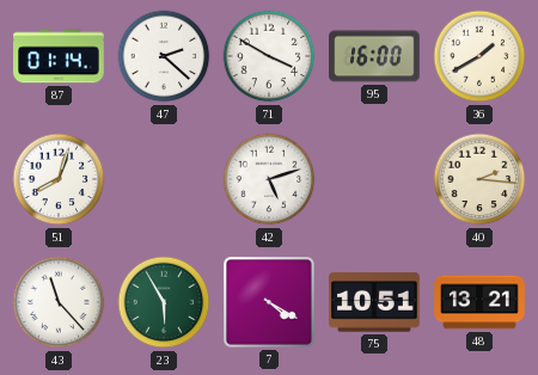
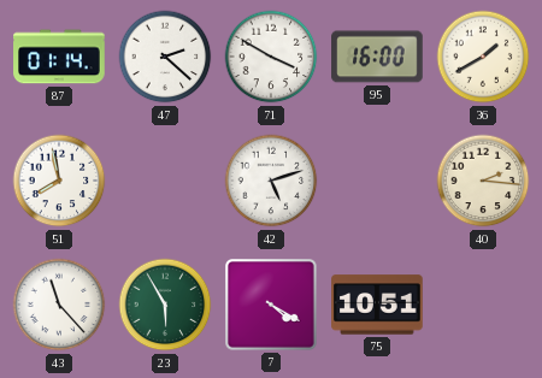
51: 8:03 -> 7:58 (59, 181)
48: 13:21 -> none (479, 302)
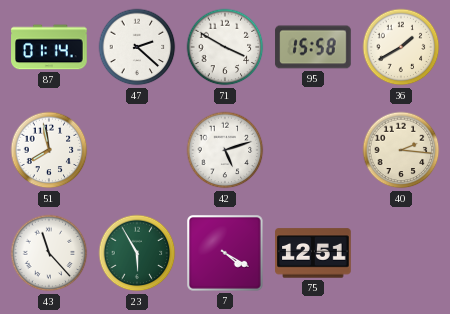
95: 16:00 -> 15:58 (313, 47)
75: 10:51 -> 12:51 (313, 253)
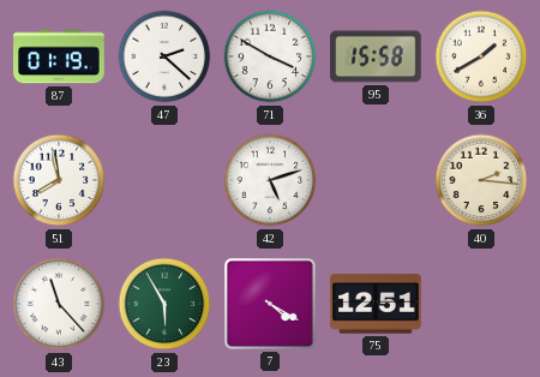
87: 01:14 -> 01:19 (59, 56)
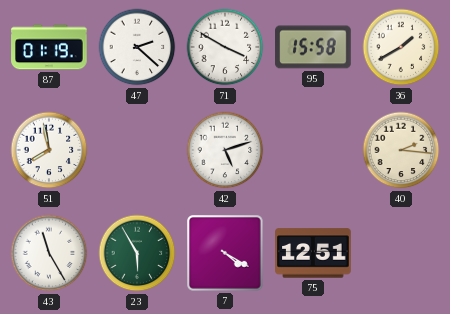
43: 11:23 -> 11:25 (49, 253)
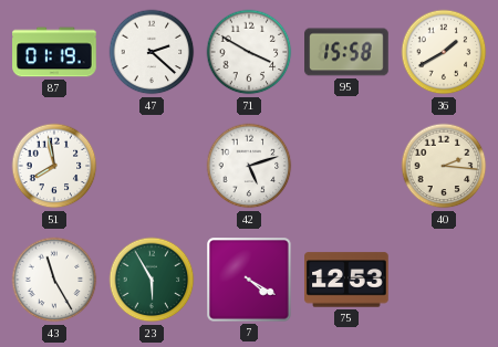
75: 12:51 -> 12:53 (346, 280)
